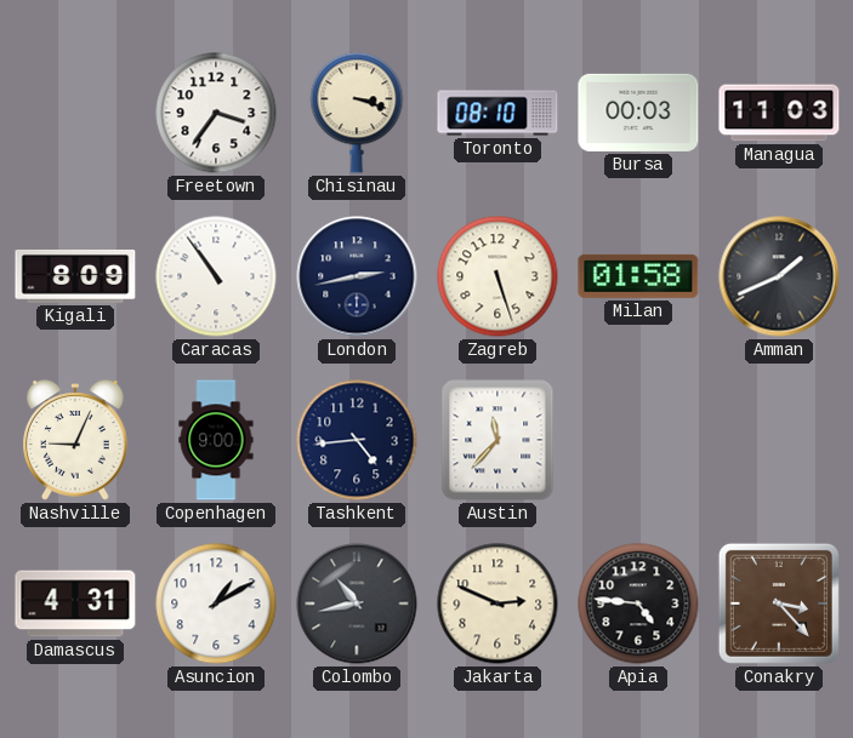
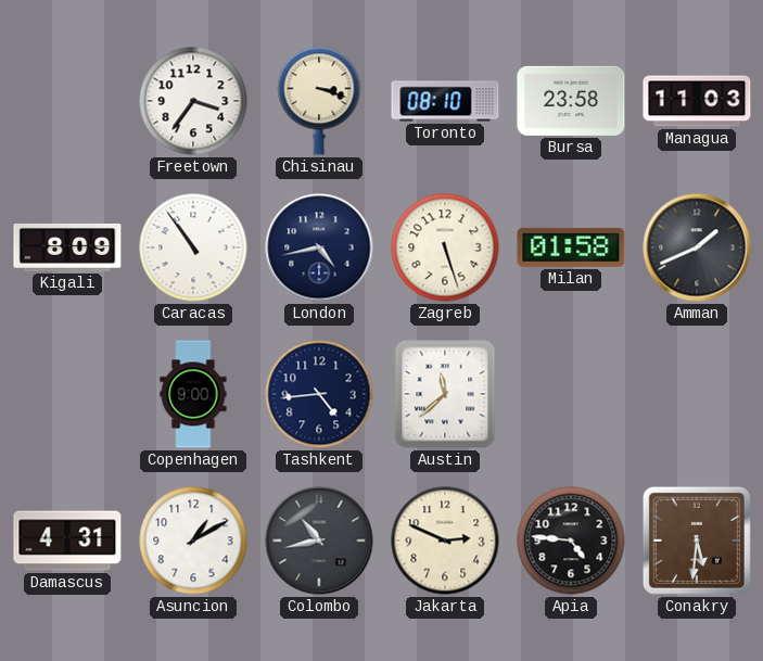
Bursa: 00:03 -> 23:58 (571, 101)
London: 2:43 -> 4:43 (319, 247)
Nashville: 9:04 -> none (75, 440)
Austin: 11:37 -> 11:38 (445, 394)
Conakry: 3:23 -> 5:31 (697, 541)
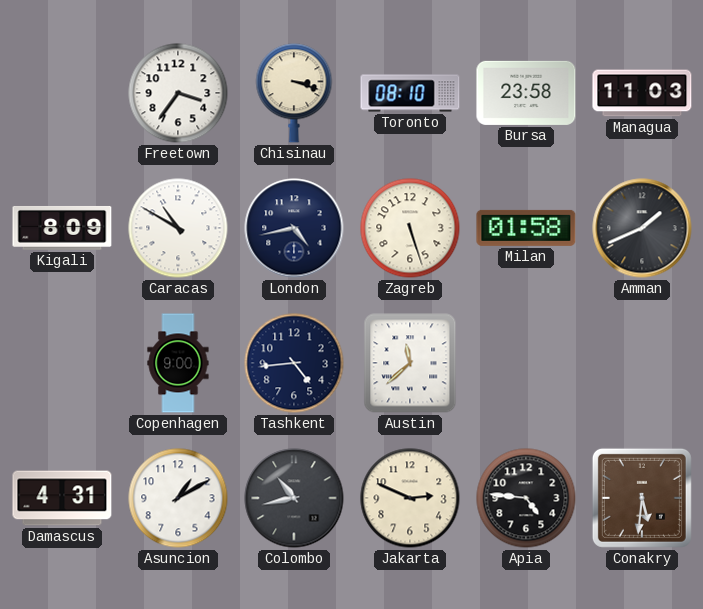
Caracas: 10:54 -> 10:50 (178, 228)
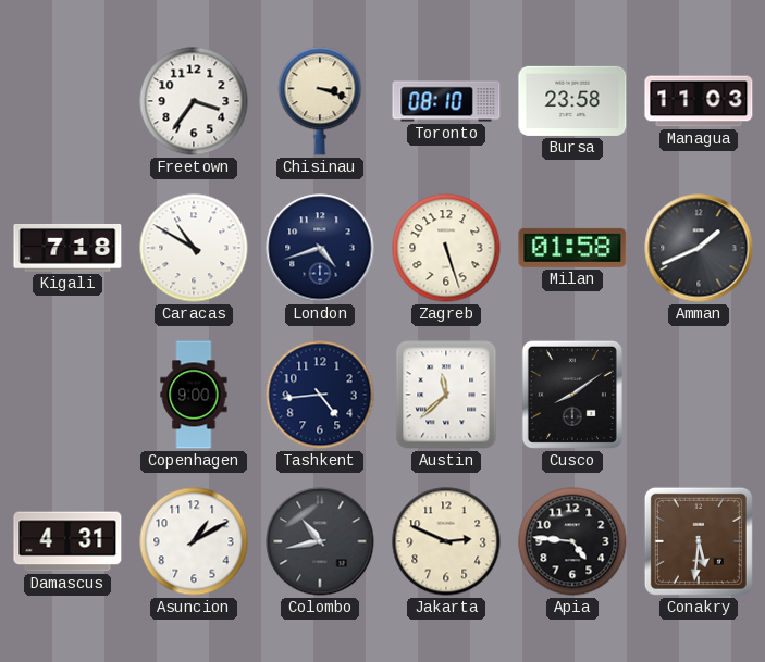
Kigali: 8:09 -> 7:18 (67, 248)
London: 4:43 -> 4:42 (320, 248)
Cusco: none -> 8:09 (572, 395)
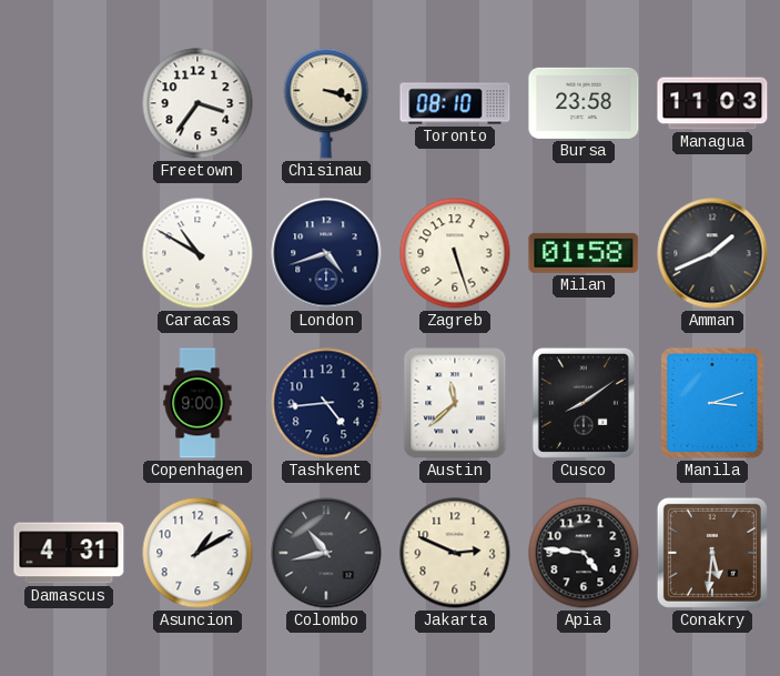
Kigali: 7:18 -> none (67, 248)
Manila: none -> 3:12 (713, 404)
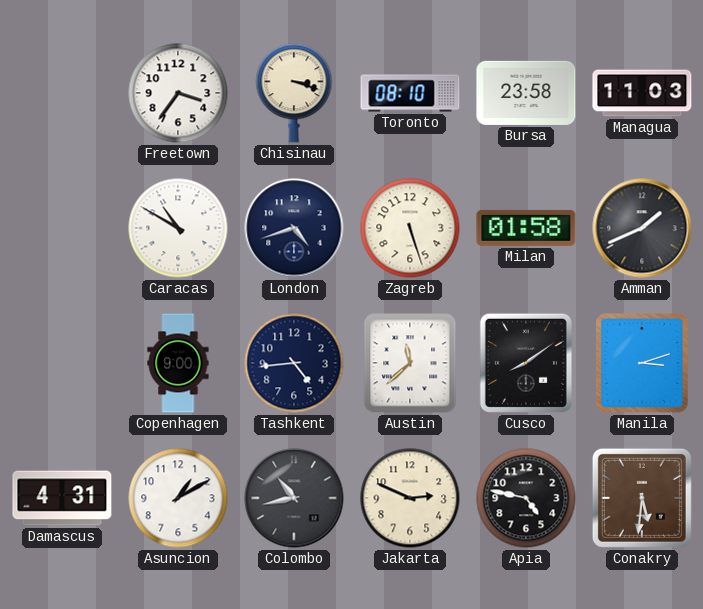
Apia: 4:46 -> 4:47 (526, 498)
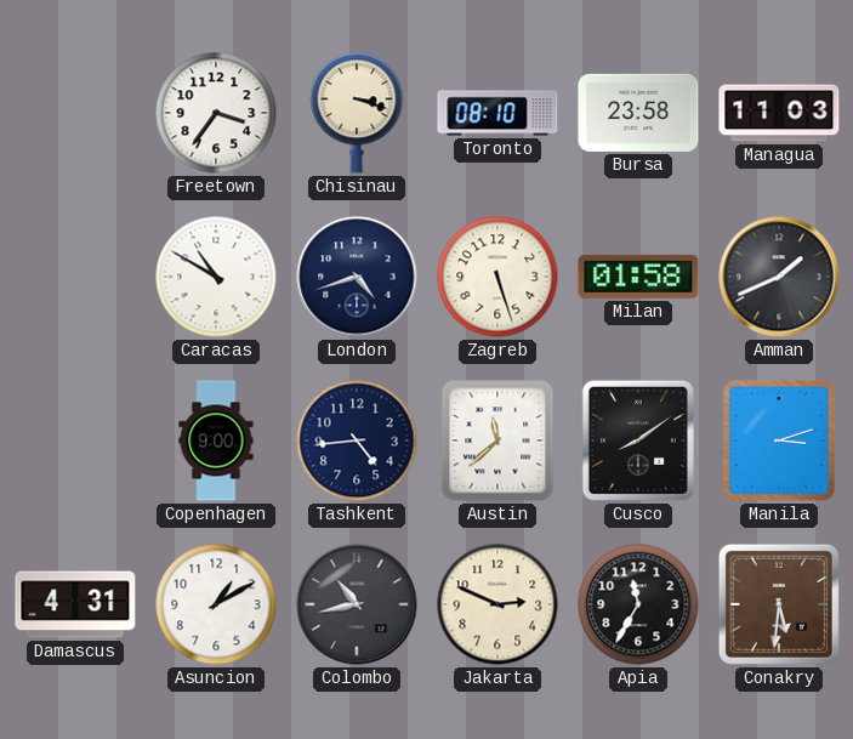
Apia: 4:47 -> 11:35 (638, 604)
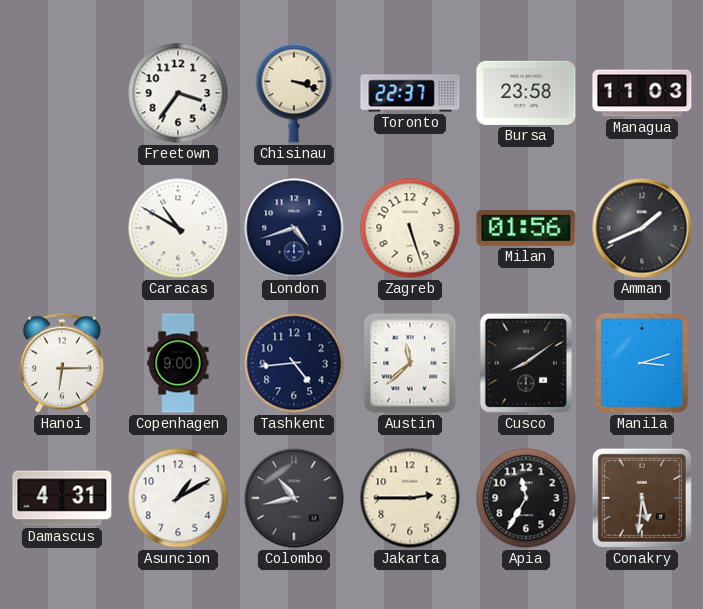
Toronto: 08:10 -> 22:37 (410, 93)
Milan: 01:58 -> 01:56 (526, 228)
Hanoi: none -> 6:15 (62, 363)
Jakarta: 2:49 -> 2:45 (410, 498)
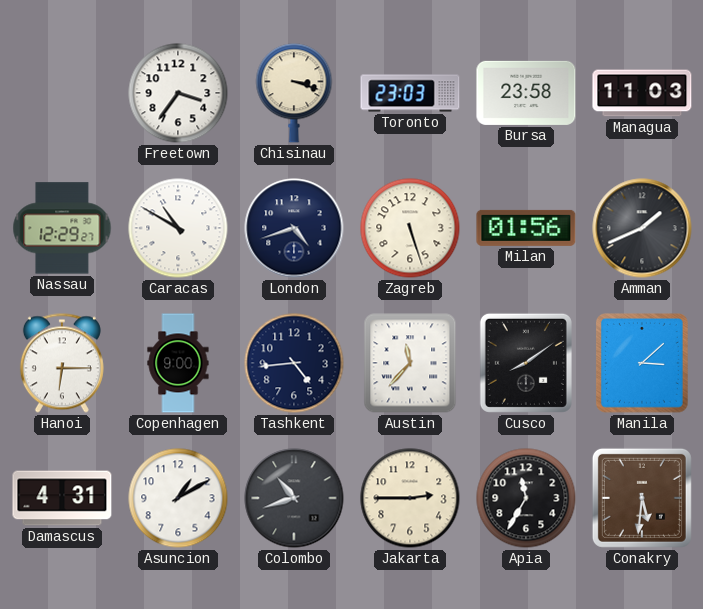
Toronto: 22:37 -> 23:03 (410, 93)
Nassau: none -> 12:29 (62, 228)
Austin: 11:38 -> 11:37 (410, 363)
Manila: 3:12 -> 3:08 (643, 364)
Colombo: 10:43 -> 10:42 (294, 498)
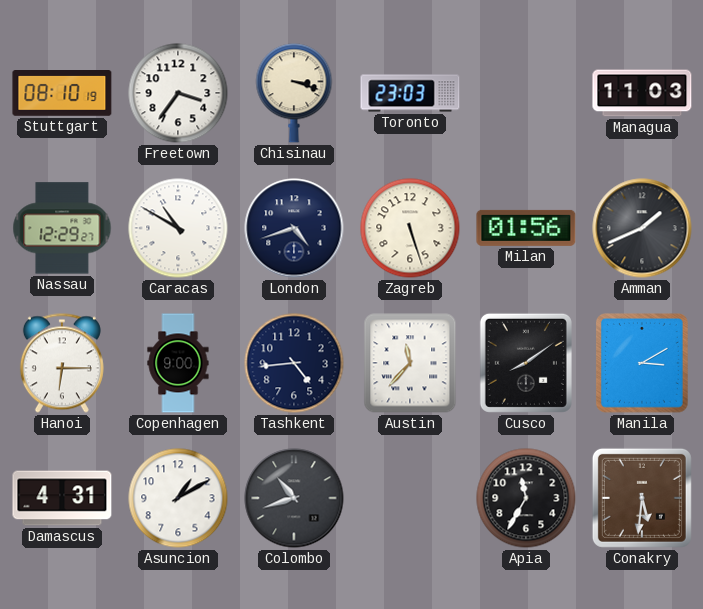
Stuttgart: none -> 08:10 (62, 93)
Bursa: 23:58 -> none (526, 93)
Manila: 3:08 -> 3:10 (643, 364)
Jakarta: 2:45 -> none (410, 498)
